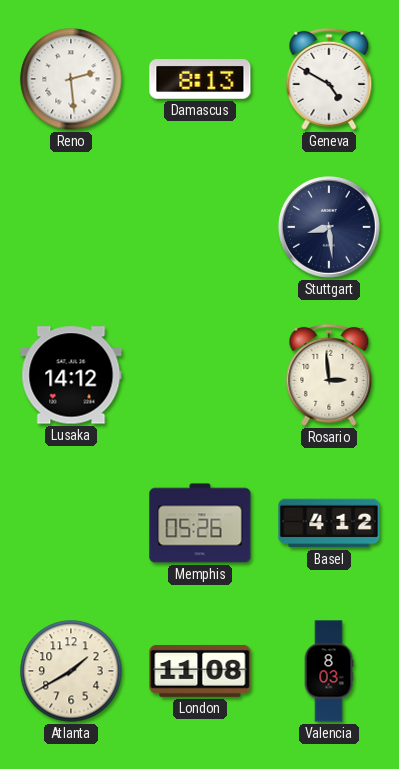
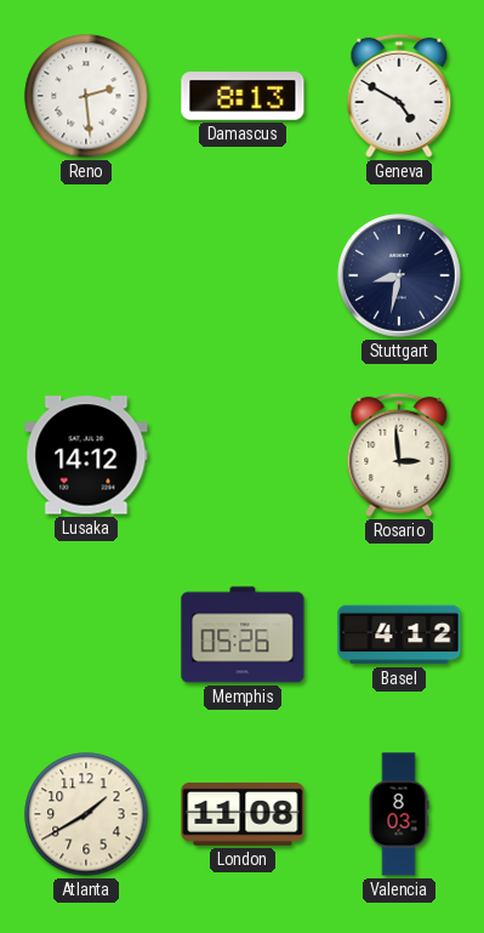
Stuttgart: 8:29 -> 8:32 (399, 275)
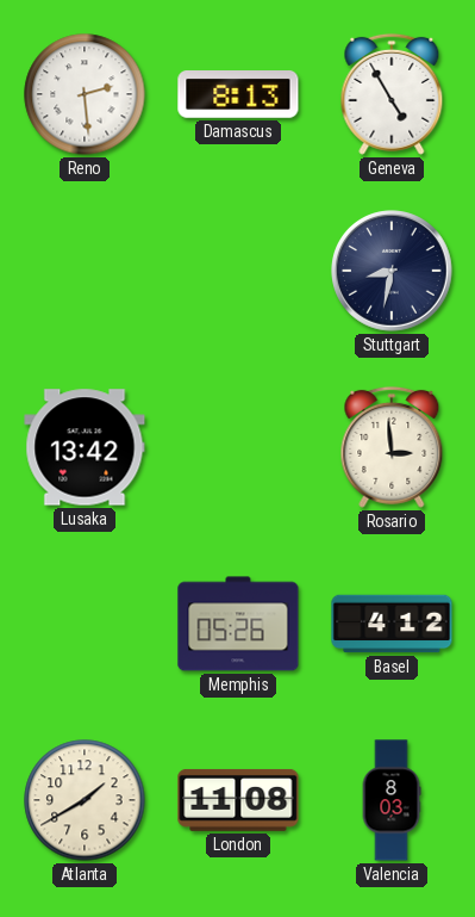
Geneva: 4:50 -> 4:55 (392, 94)
Lusaka: 14:12 -> 13:42 (85, 447)
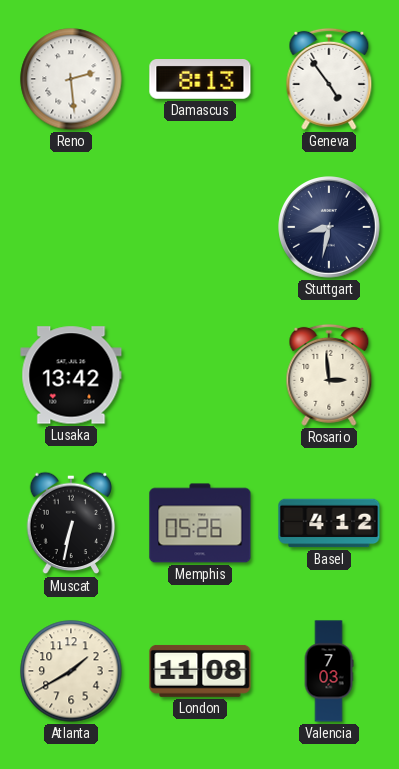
Geneva: 4:55 -> 4:54 (329, 79)
Muscat: none -> 6:32 (71, 523)
Valencia: 8:03 -> 7:03 (329, 671)
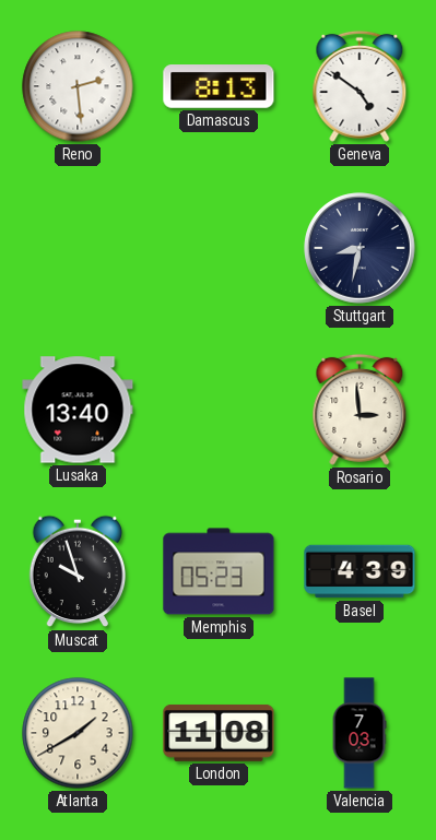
Geneva: 4:54 -> 4:51 (360, 86)
Lusaka: 13:42 -> 13:40 (78, 410)
Muscat: 6:32 -> 9:57 (78, 571)
Memphis: 05:26 -> 05:23 (219, 571)
Basel: 4:12 -> 4:39 (360, 571)
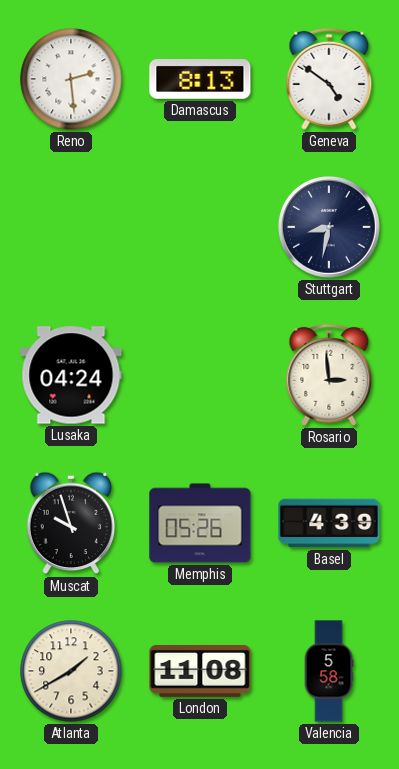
Lusaka: 13:40 -> 04:24 (71, 375)
Memphis: 05:23 -> 05:26 (200, 523)
Valencia: 7:03 -> 5:58 (329, 671)
